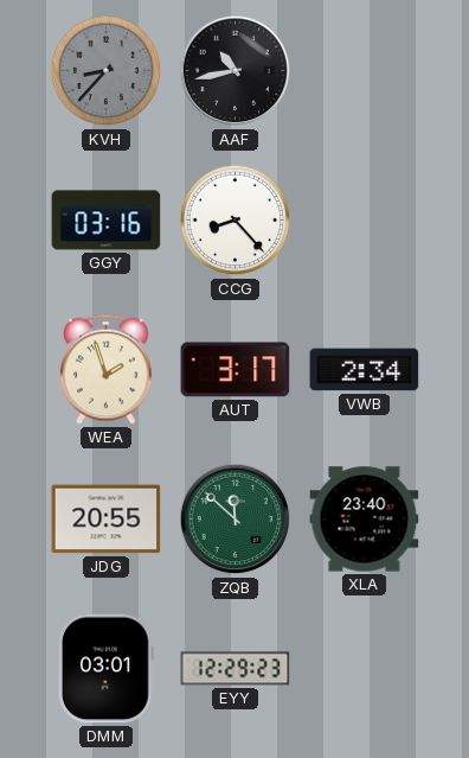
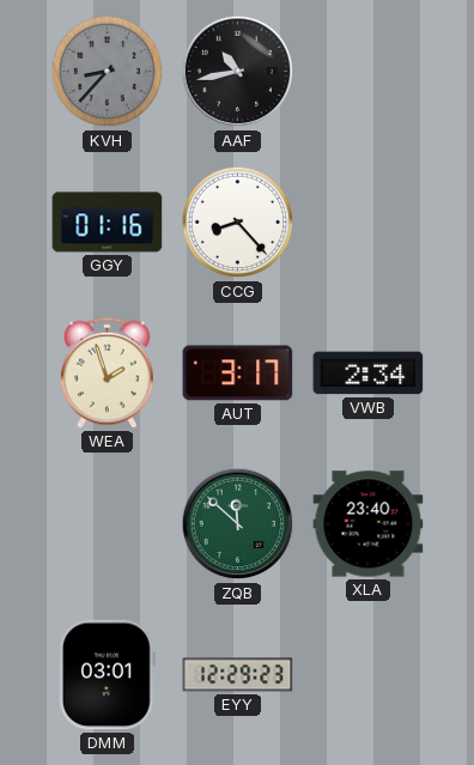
GGY: 03:16 -> 01:16 (108, 223)
JDG: 20:55 -> none (107, 520)
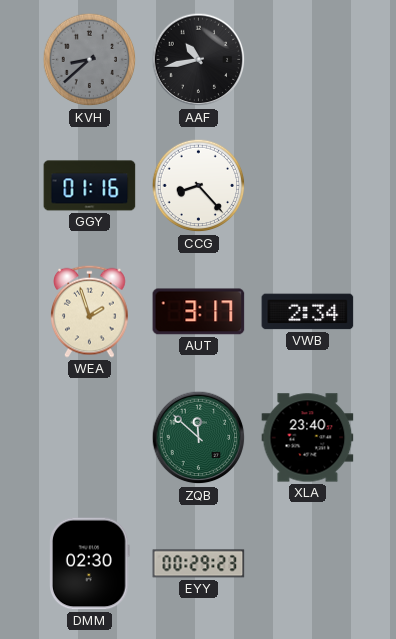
KVH: 8:37 -> 8:38 (90, 60)
DMM: 03:01 -> 02:30 (90, 564)
EYY: 12:29 -> 00:29 (199, 564)
